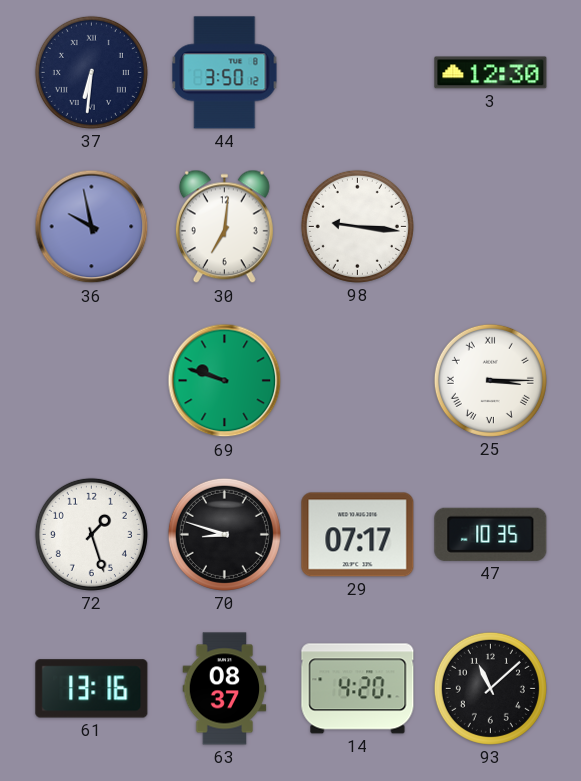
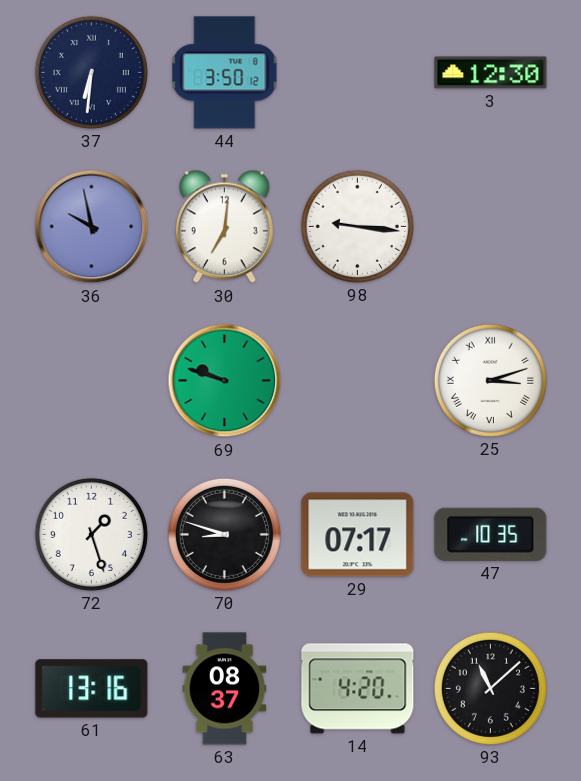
25: 3:15 -> 3:12 (490, 380)
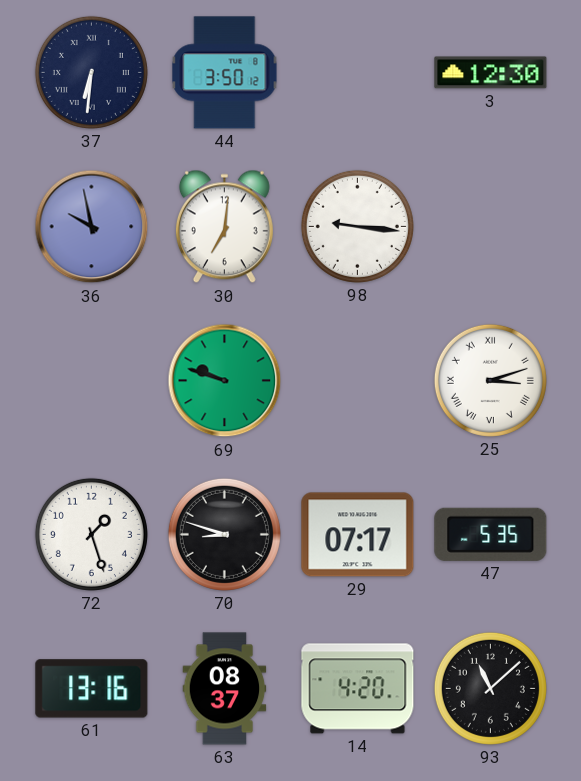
47: 10:35 -> 5:35 (491, 534)
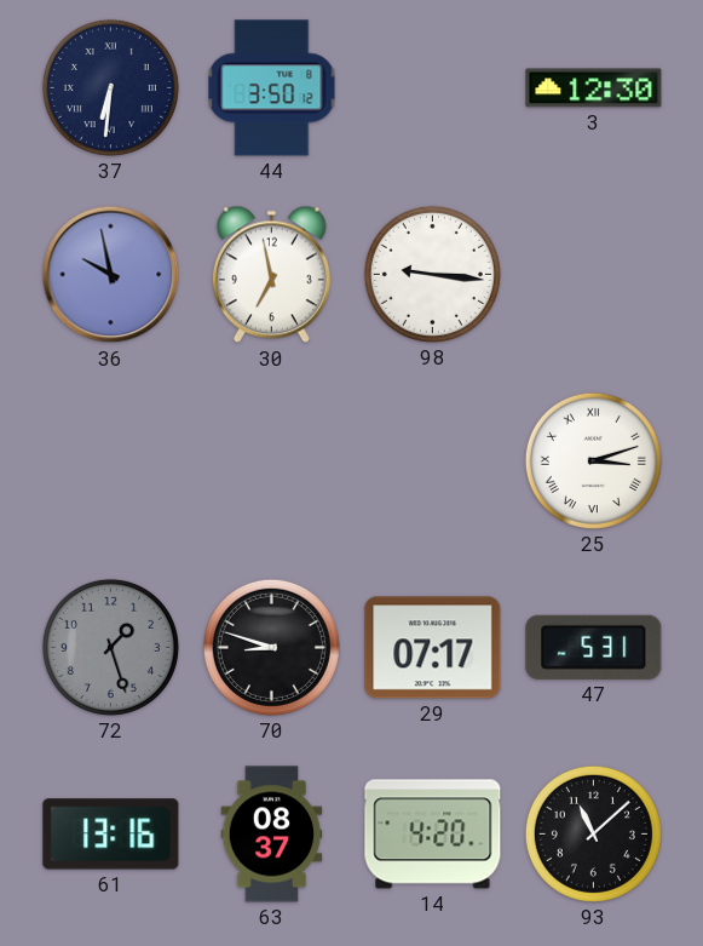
30: 7:01 -> 6:58 (271, 275)
69: 9:48 -> none (225, 381)
72 dial: white -> grey (110, 647)
47: 5:35 -> 5:31 (594, 647)
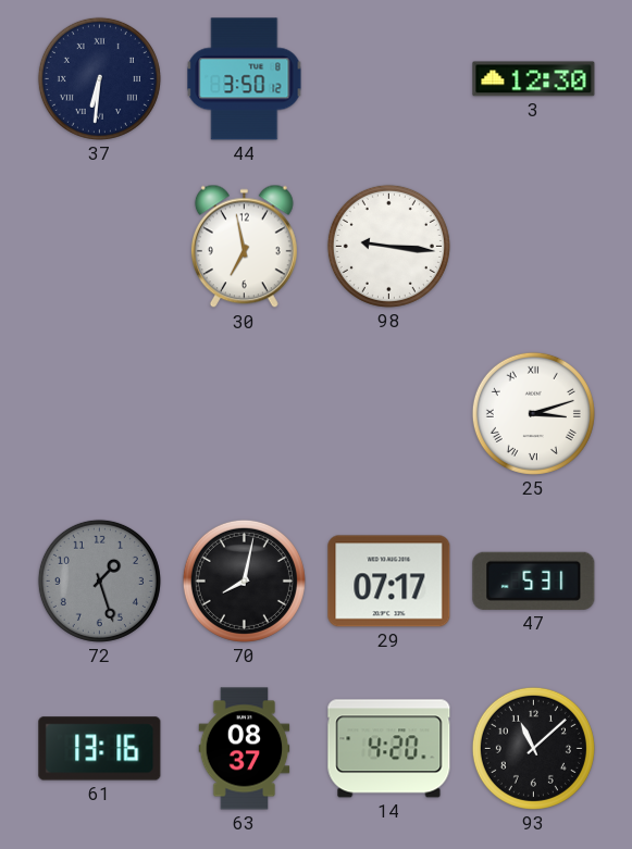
36: 9:58 -> none (111, 275)
70: 8:48 -> 8:02 (244, 580)
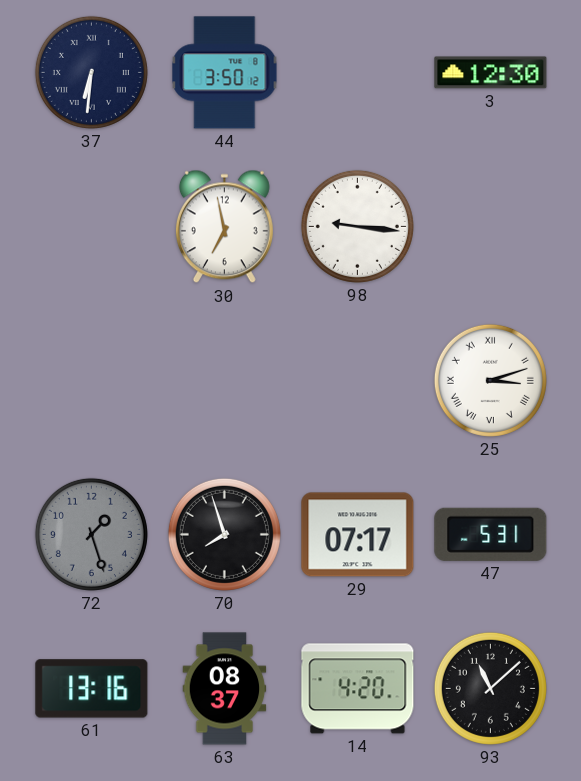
70: 8:02 -> 7:57 (224, 534)
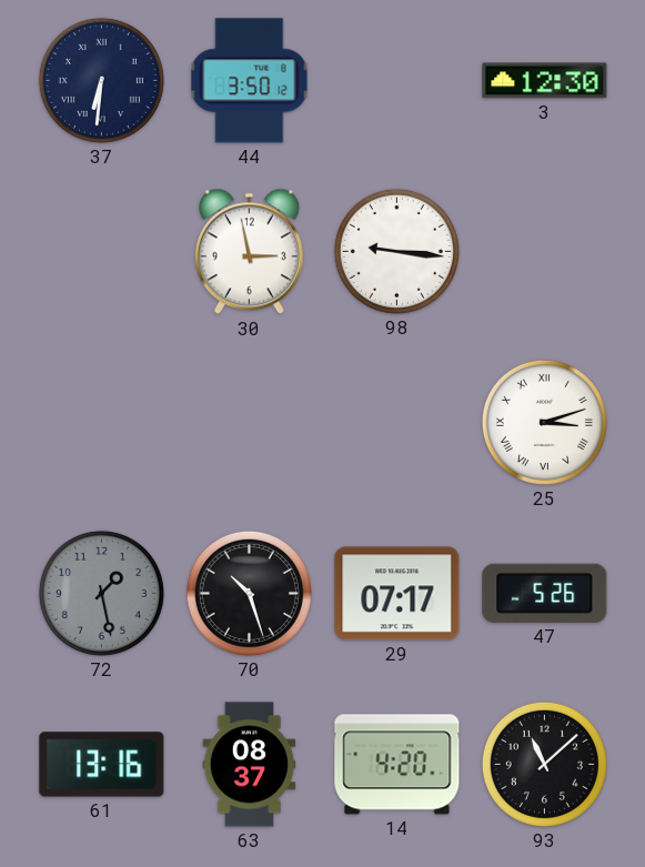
30: 6:58 -> 2:58 (249, 252)
72: 1:27 -> 1:28 (101, 593)
70: 7:57 -> 10:27 (249, 593)
47: 5:31 -> 5:26 (545, 593)
